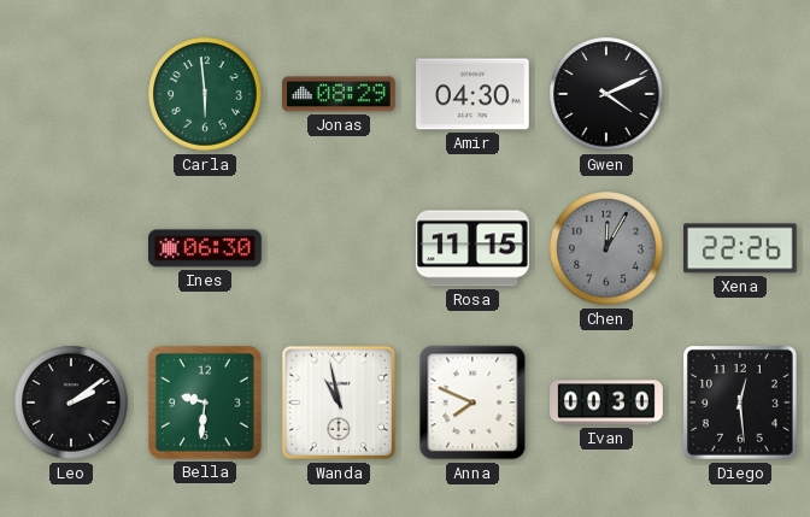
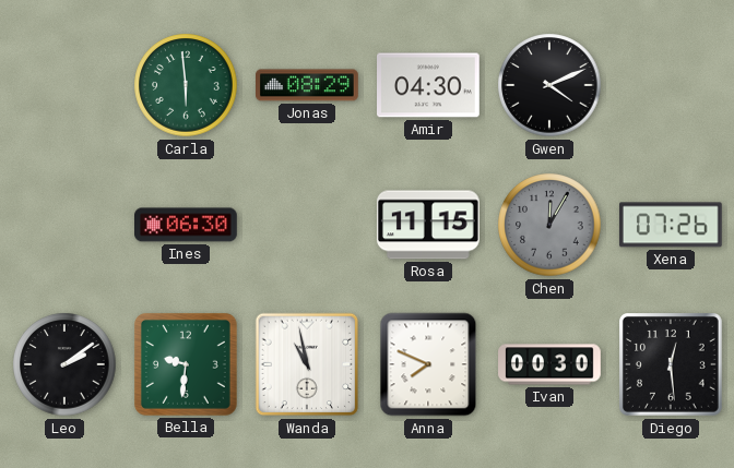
Xena: 22:26 -> 07:26 (671, 225)
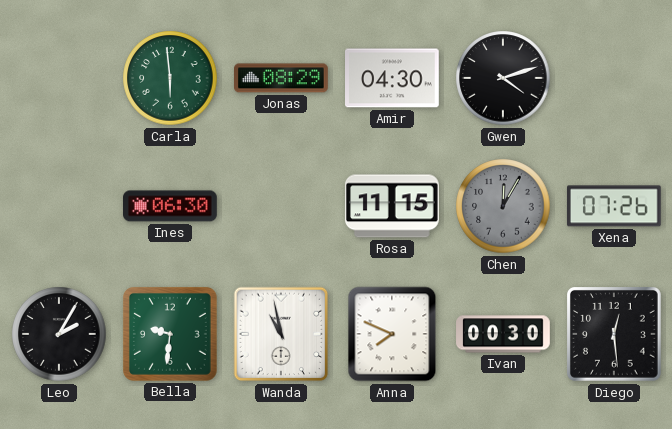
Gwen: 4:11 -> 4:12 (503, 78)
Leo: 2:09 -> 2:05 (59, 334)
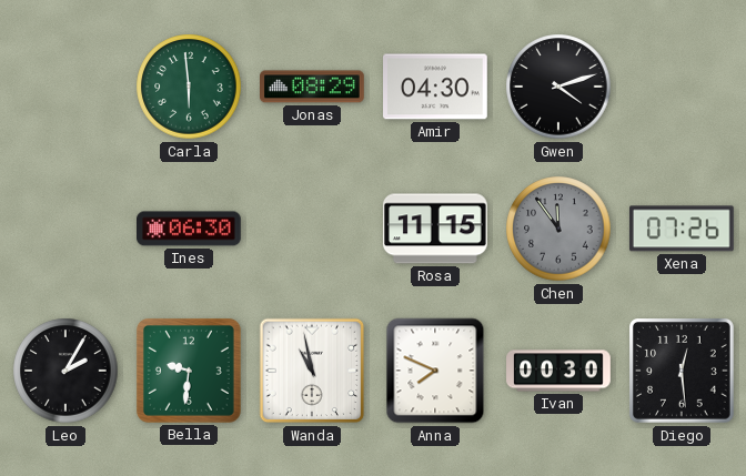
Chen: 12:05 -> 11:54 (558, 229)
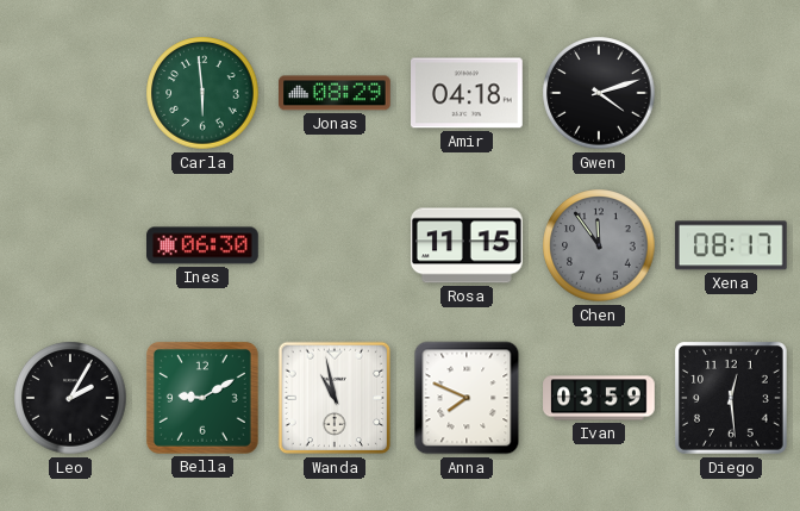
Amir: 04:30 -> 04:18 (468, 93)
Xena: 07:26 -> 08:17 (731, 245)
Bella: 9:31 -> 9:10 (202, 398)
Ivan: 00:30 -> 03:59 (599, 398)
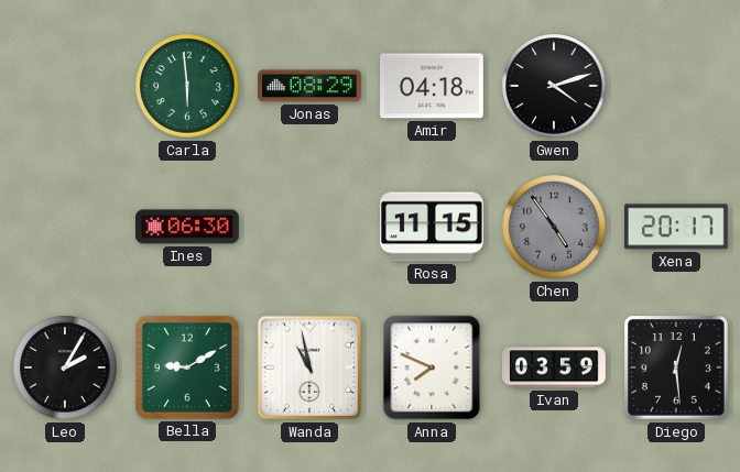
Chen: 11:54 -> 4:54 (554, 227)
Xena: 08:17 -> 20:17 (676, 227)
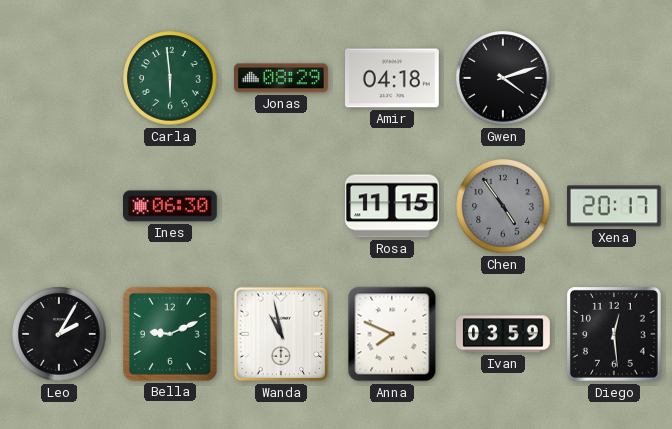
Bella: 9:10 -> 9:11 (170, 334)
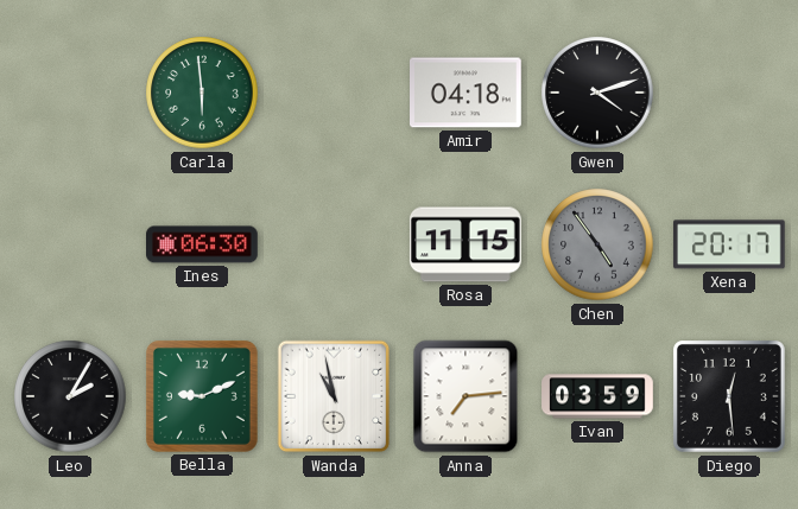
Jonas: 08:29 -> none (282, 78)
Anna: 7:49 -> 7:14 (465, 396)
